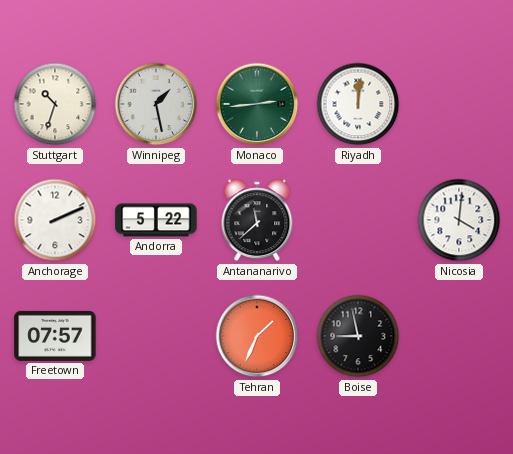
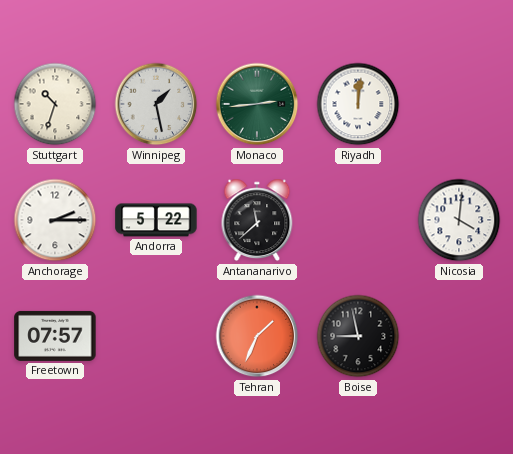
Anchorage: 2:11 -> 2:15 (55, 220)
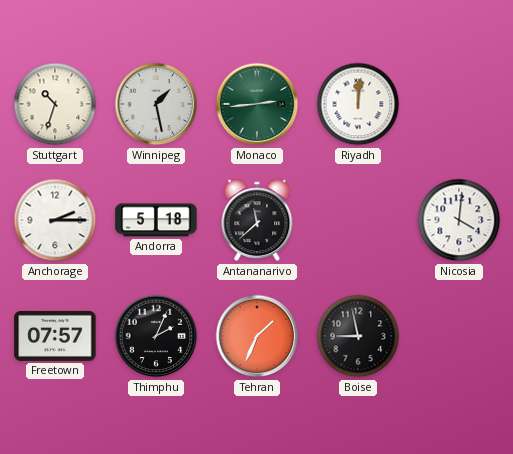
Andorra: 5:22 -> 5:18 (156, 220)
Thimphu: none -> 2:04 (156, 336)
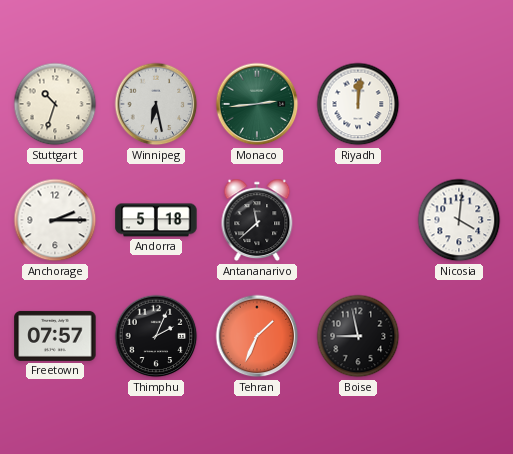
Winnipeg: 1:28 -> 6:28 (156, 104)
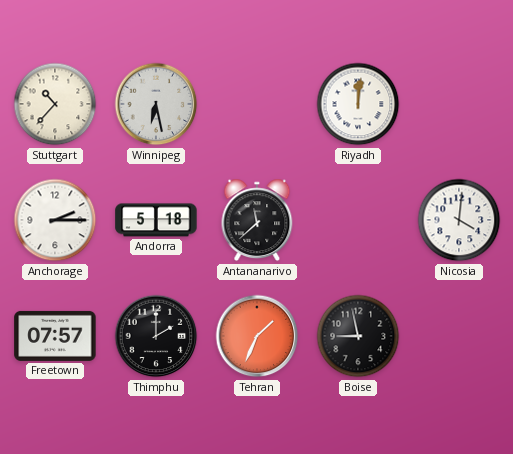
Stuttgart: 10:33 -> 10:37 (55, 104)
Monaco: 2:44 -> none (257, 104)
Thimphu: 2:04 -> 2:00 (156, 336)
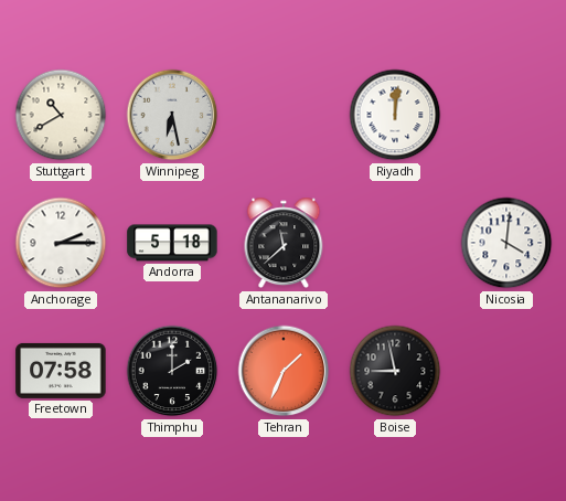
Stuttgart: 10:37 -> 10:40 (61, 115)
Freetown: 07:57 -> 07:58 (61, 371)
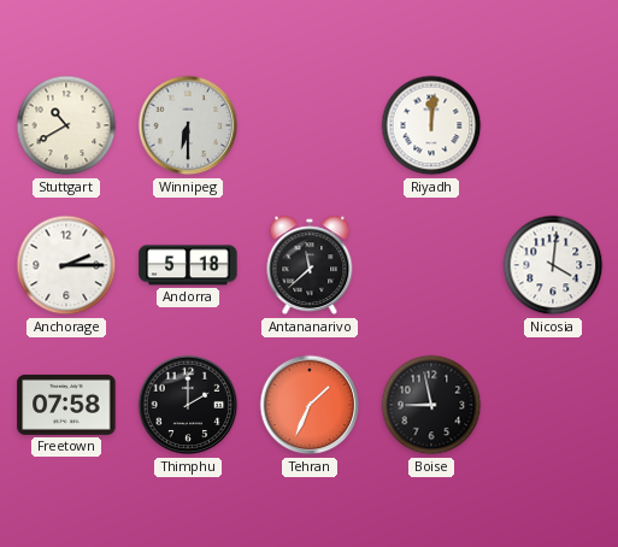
Winnipeg: 6:28 -> 6:30 (188, 125)
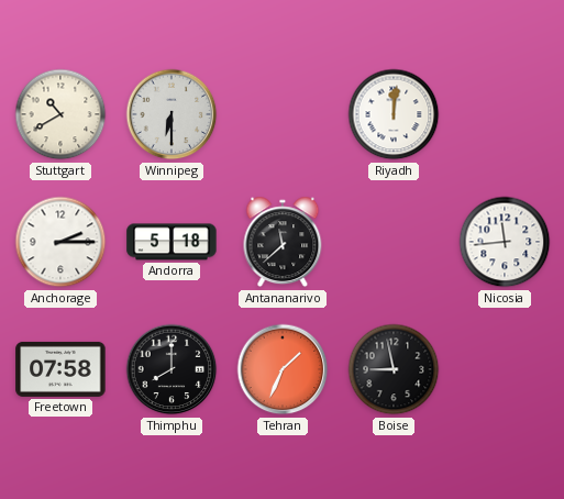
Nicosia: 4:01 -> 11:44 (505, 242)
Thimphu: 2:00 -> 8:00 (172, 369)
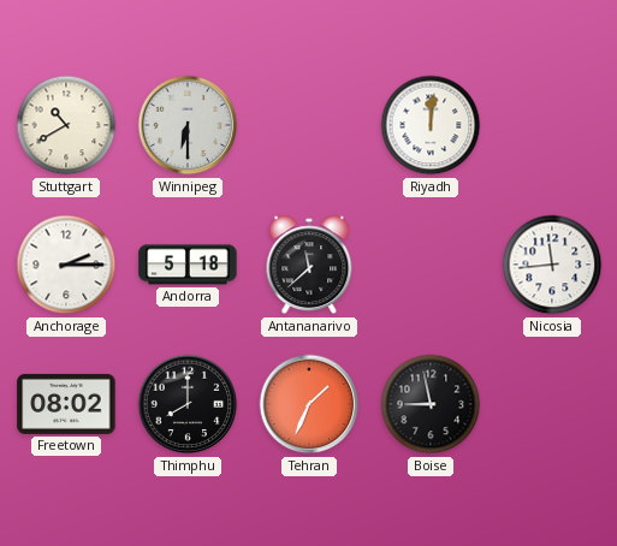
Freetown: 07:58 -> 08:02 (66, 404)
